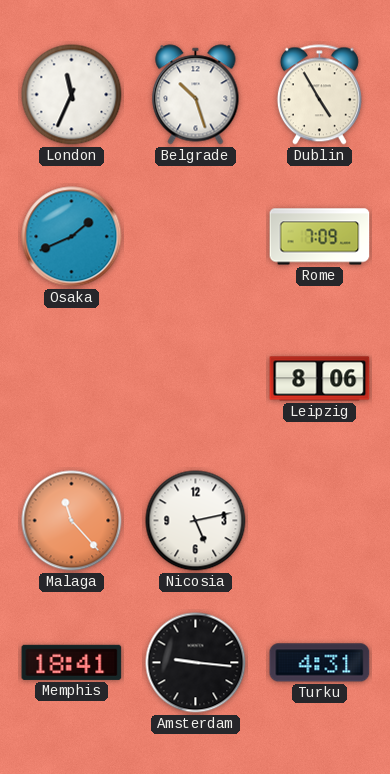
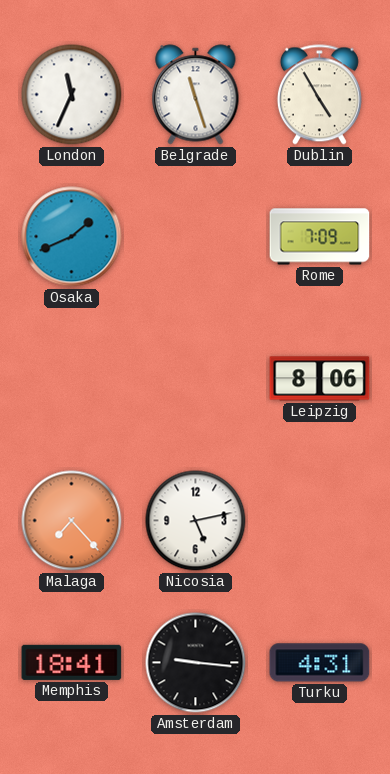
Belgrade: 10:27 -> 11:27 (196, 95)
Malaga: 11:23 -> 7:23 (72, 521)
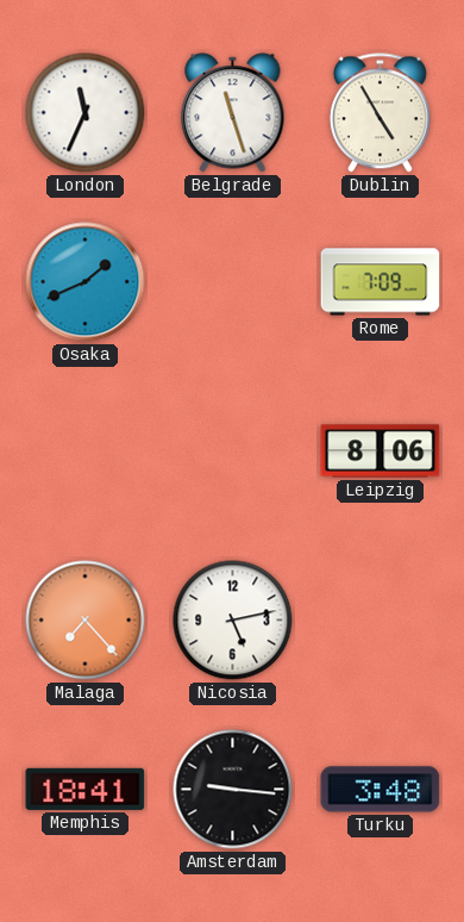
Turku: 4:31 -> 3:48 (381, 790)
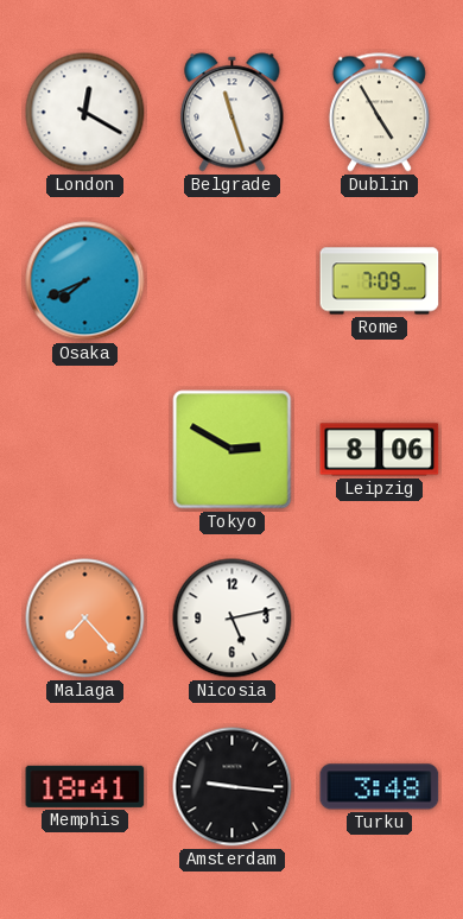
London: 11:34 -> 12:20 (85, 113)
Osaka: 1:41 -> 7:41 (85, 281)
Tokyo: none -> 2:50 (233, 450)
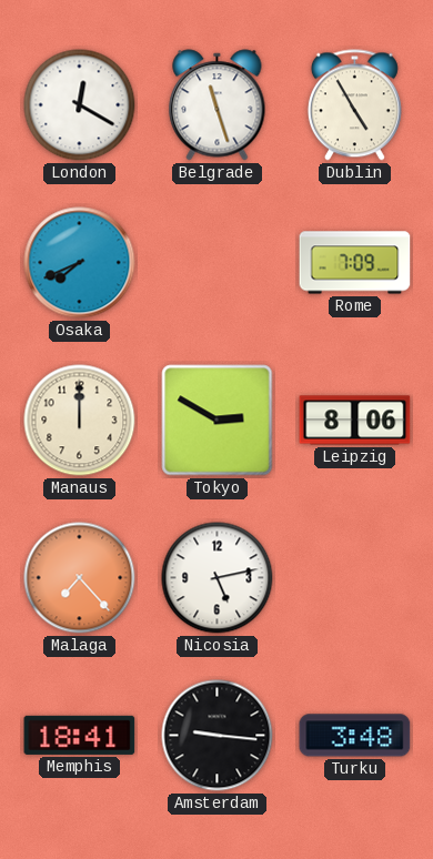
Manaus: none -> 12:00 (80, 421)
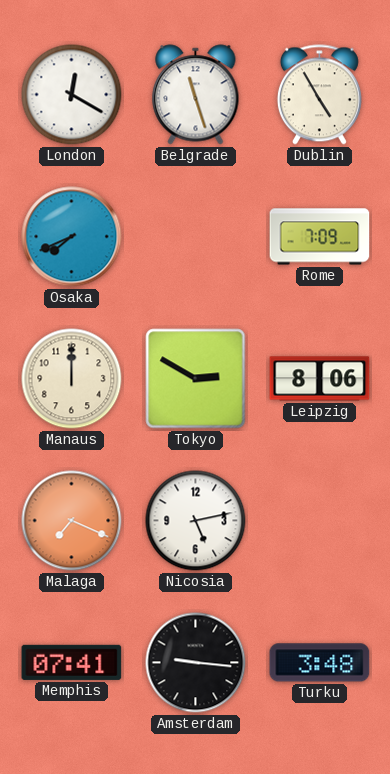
Malaga: 7:23 -> 7:19 (72, 521)
Memphis: 18:41 -> 07:41 (72, 662)
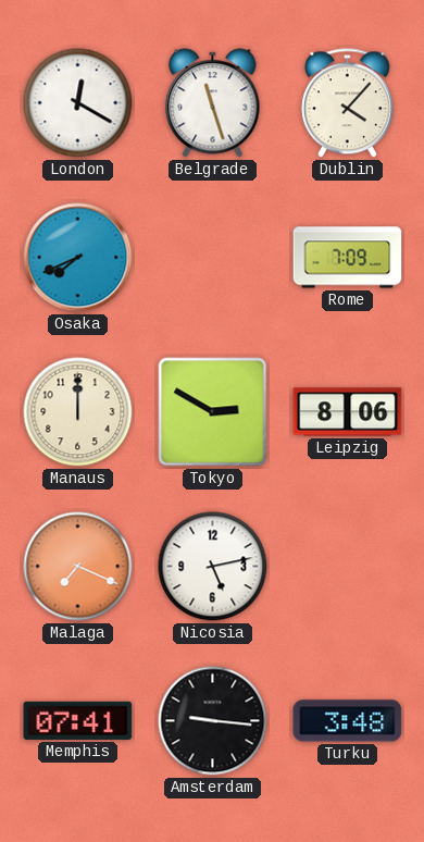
Dublin: 4:55 -> 4:07 (347, 103)
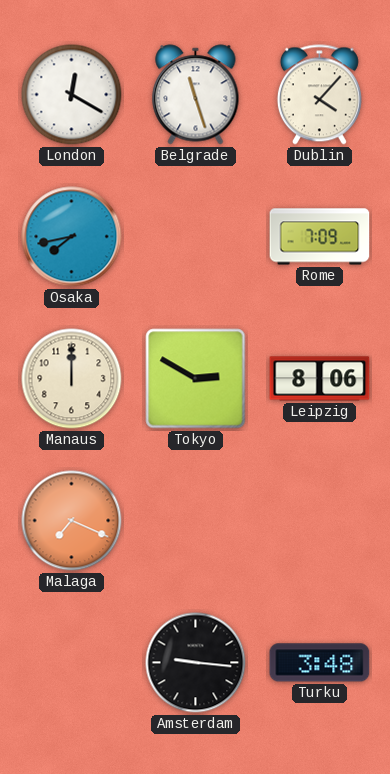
Osaka: 7:41 -> 7:43 (72, 237)
Nicosia: 5:13 -> none (213, 567)
Memphis: 07:41 -> none (78, 720)
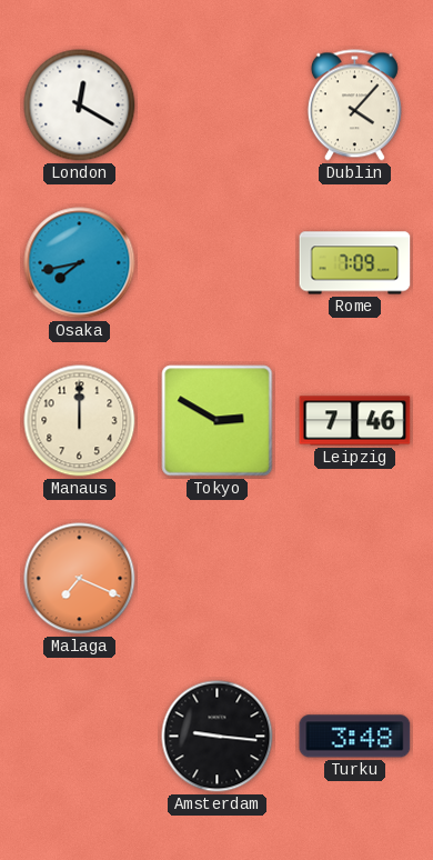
Belgrade: 11:27 -> none (196, 95)
Leipzig: 8:06 -> 7:46 (355, 421)
